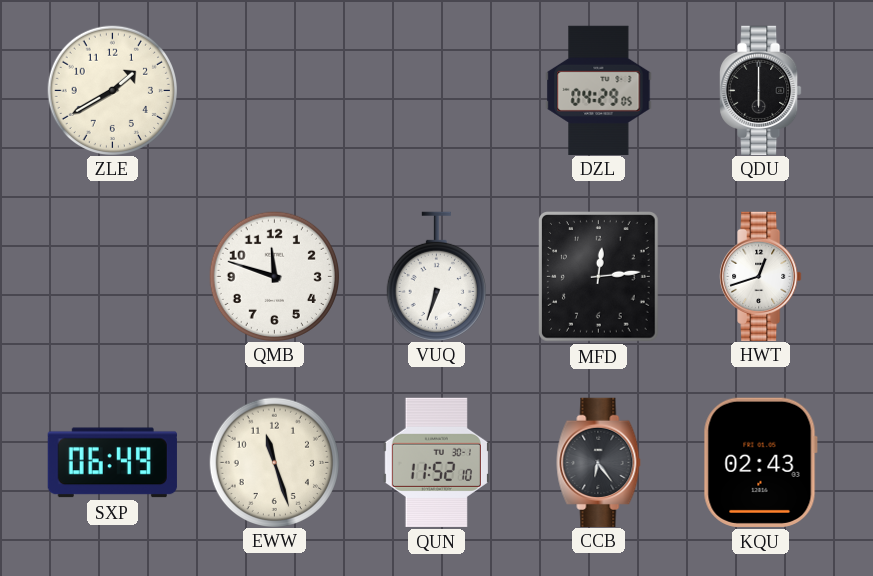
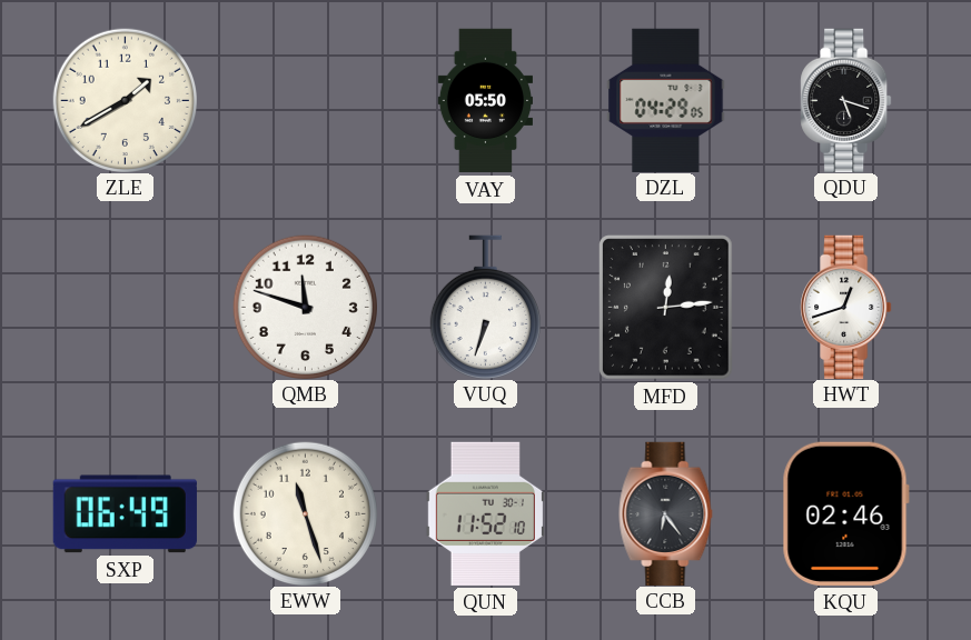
VAY: none -> 05:50 (485, 101)
QDU: 6:00 -> 5:18 (846, 100)
KQU: 02:43 -> 02:46 (845, 513)
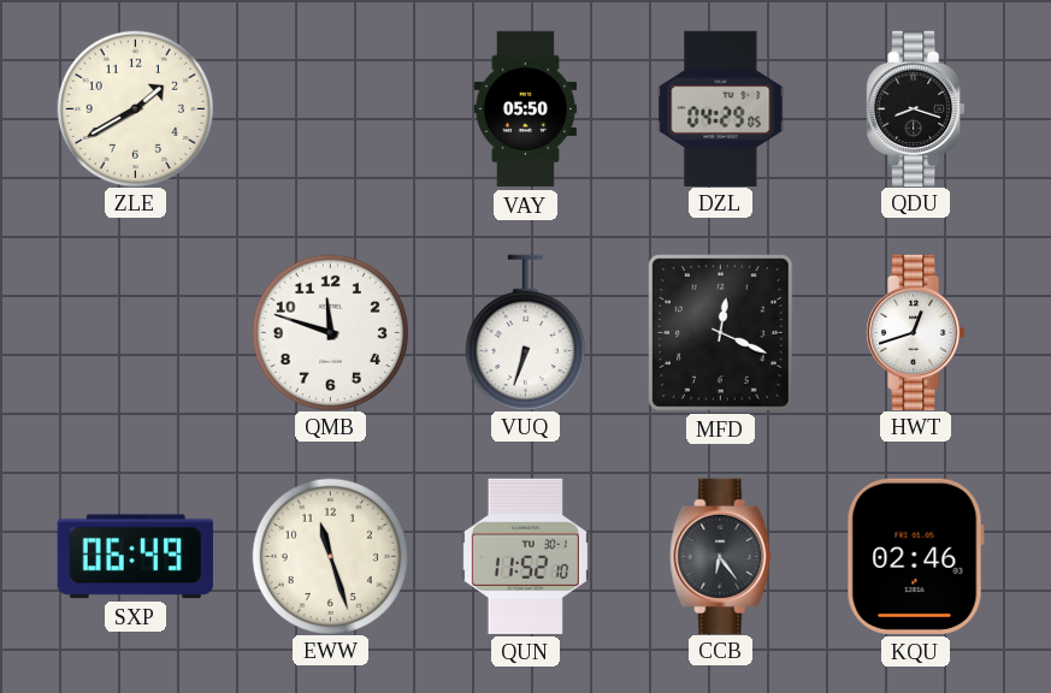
QDU: 5:18 -> 8:18 (916, 108)
MFD: 12:14 -> 12:19 (721, 333)
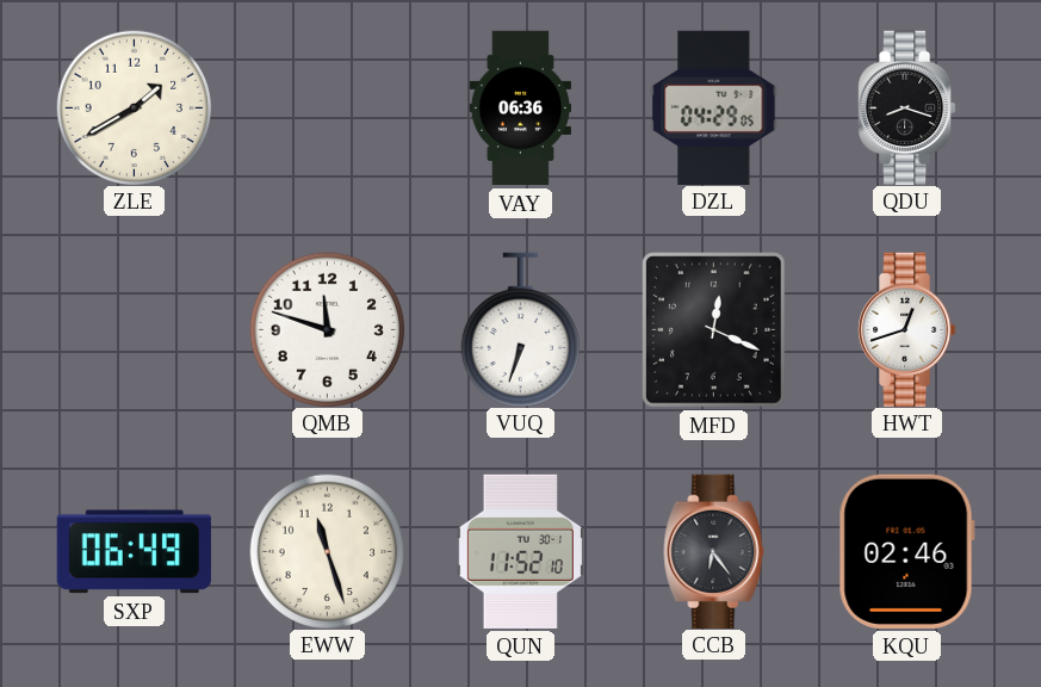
VAY: 05:50 -> 06:36 (520, 109)
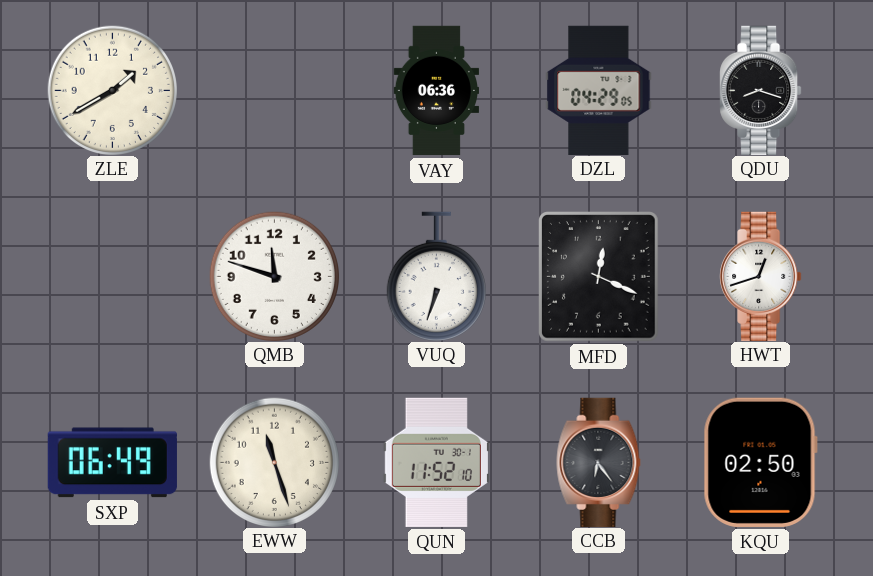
KQU: 02:46 -> 02:50 (760, 462)
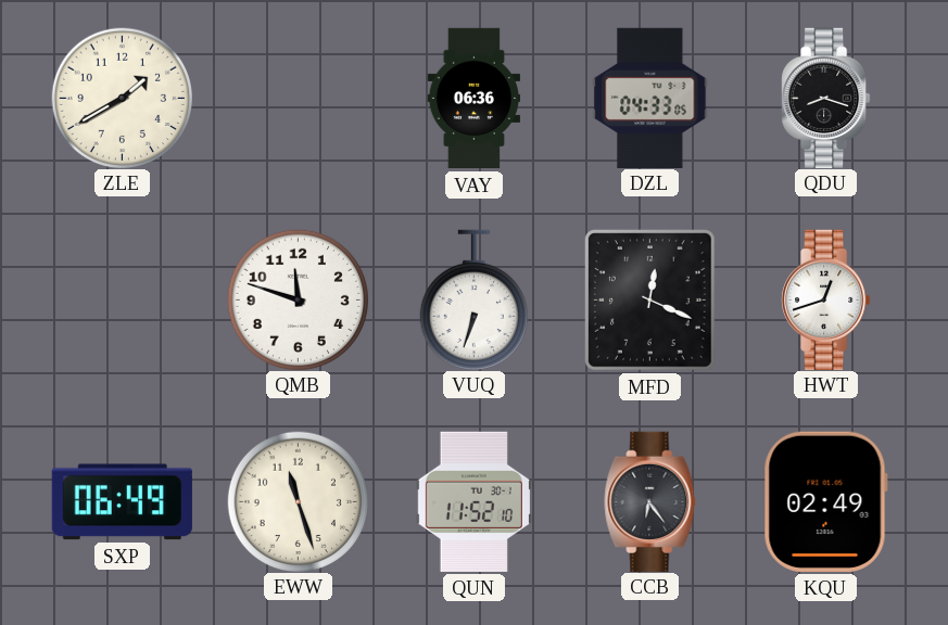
DZL: 04:29 -> 04:33 (650, 98)
KQU: 02:50 -> 02:49 (825, 501)
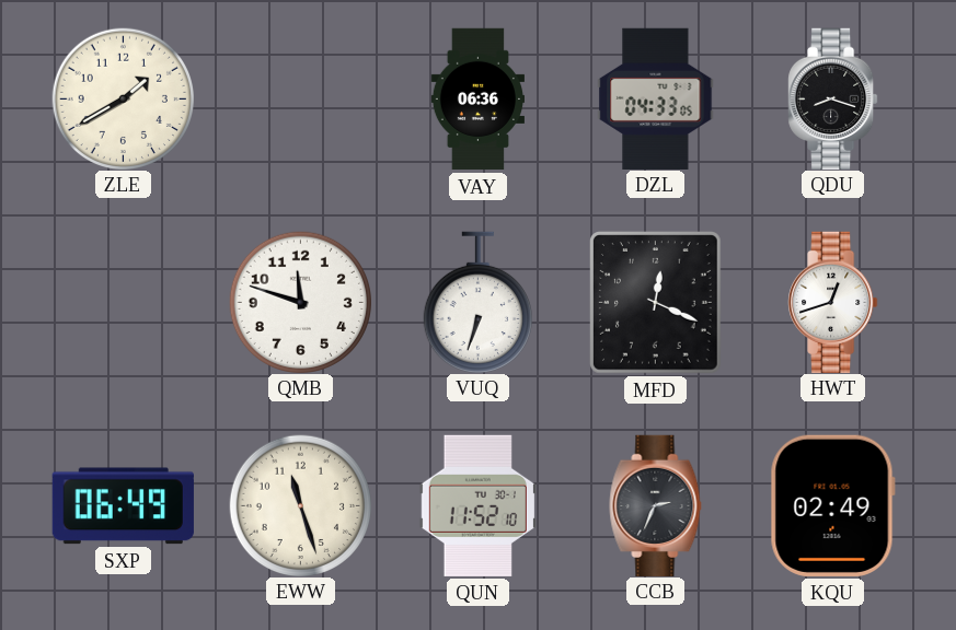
CCB: 6:24 -> 2:34 (656, 505)
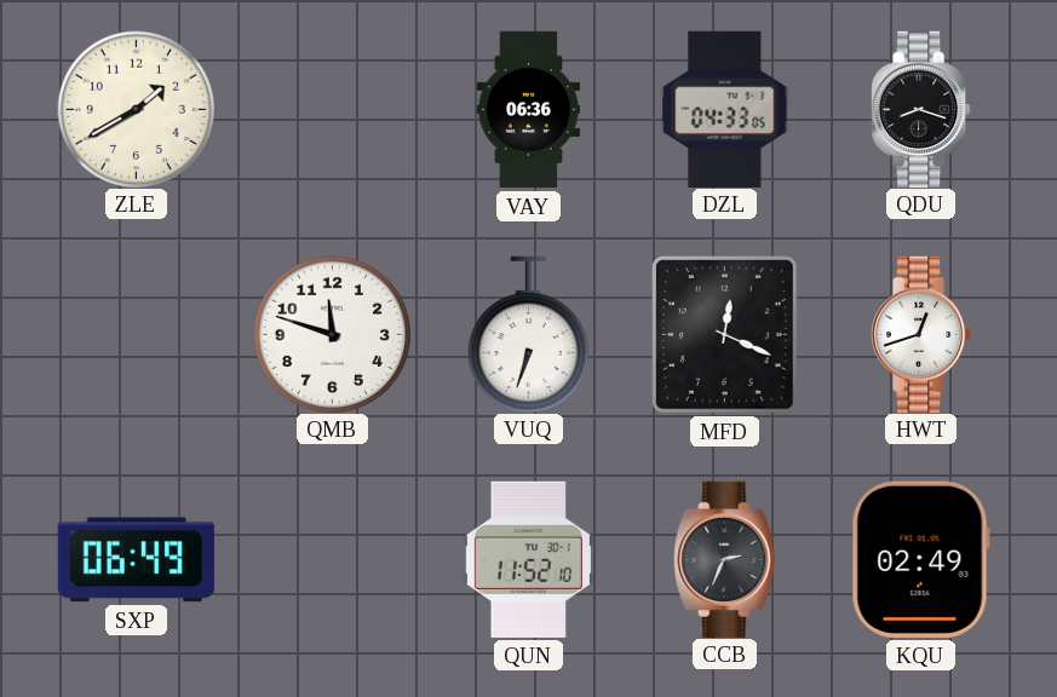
EWW: 11:27 -> none (300, 505)
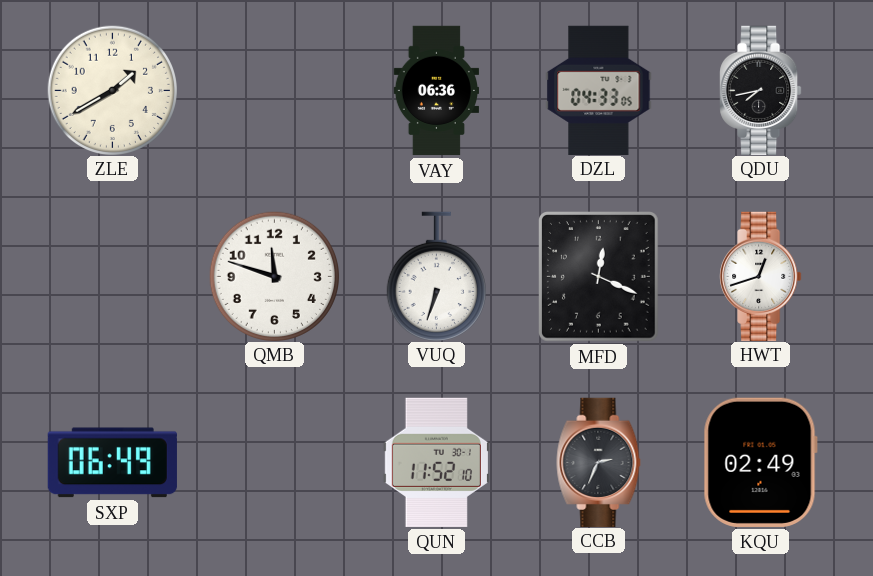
QDU: 8:18 -> 7:43 (761, 90)
